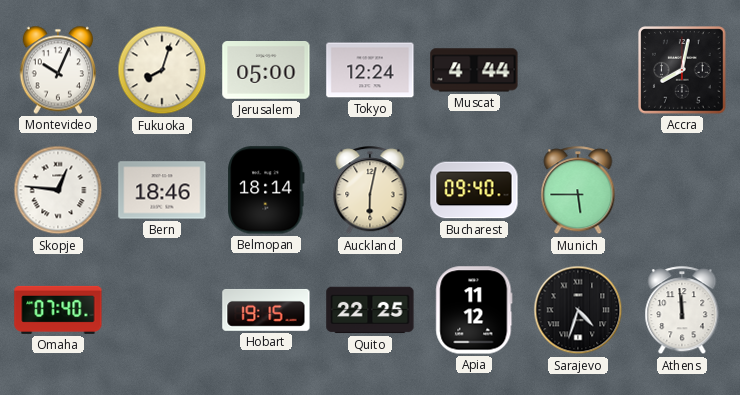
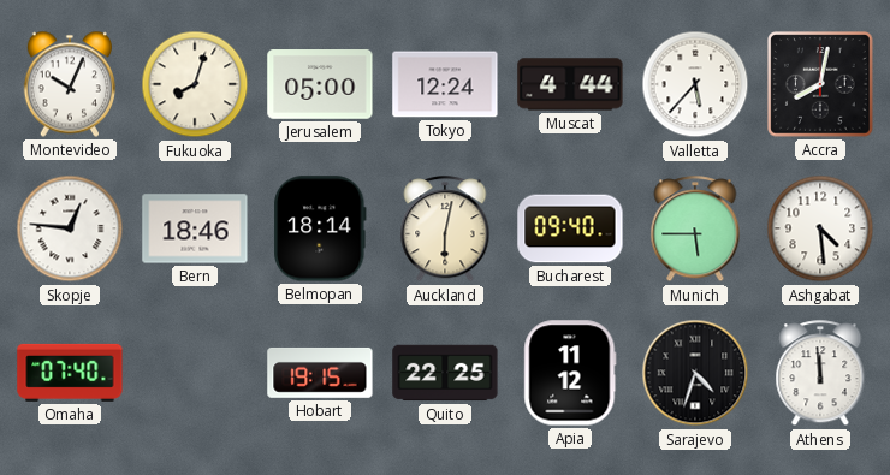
Valletta: none -> 5:37 (695, 84)
Ashgabat: none -> 4:29 (820, 228)
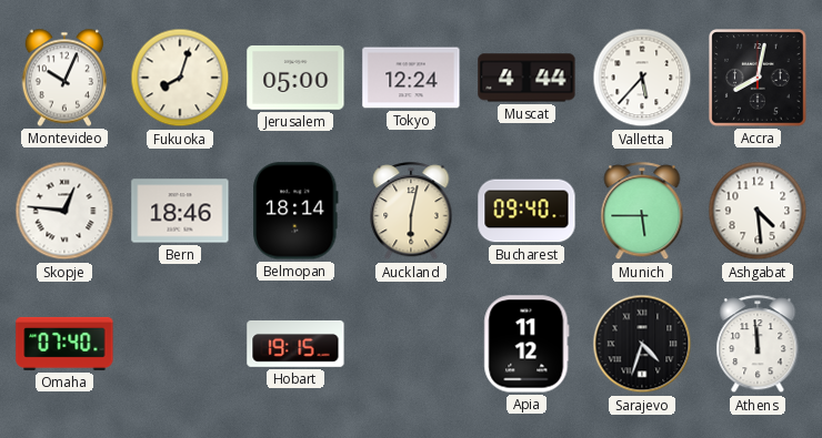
Quito: 22:25 -> none (445, 373)
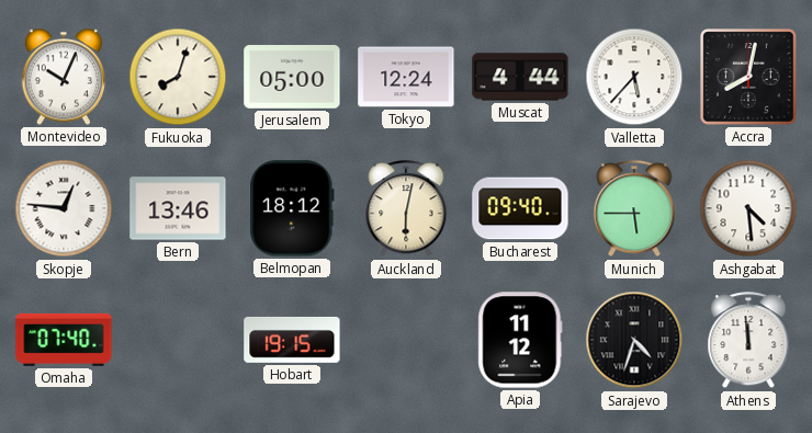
Bern: 18:46 -> 13:46 (178, 208)
Belmopan: 18:14 -> 18:12 (293, 208)
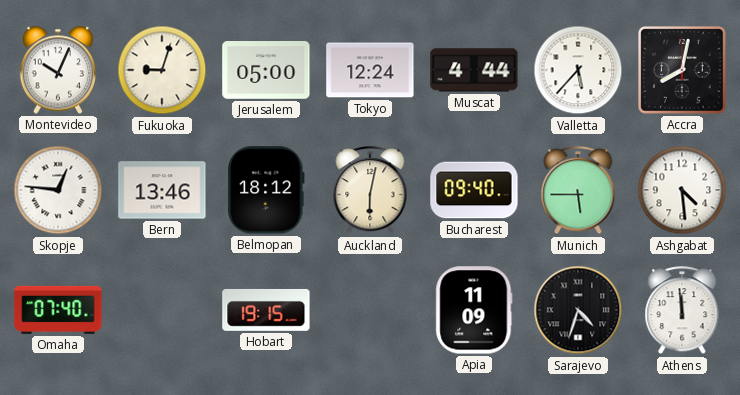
Fukuoka: 8:03 -> 9:03 (162, 70)
Apia: 11:12 -> 11:09 (474, 310)
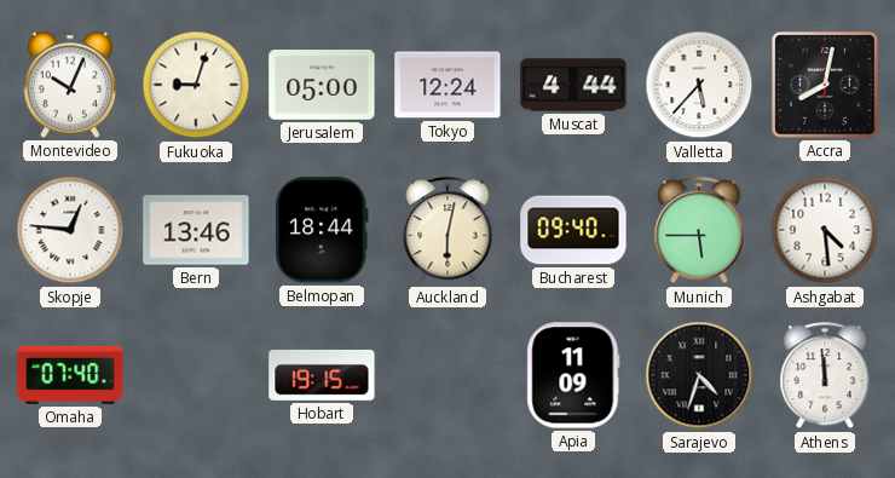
Belmopan: 18:12 -> 18:44 (323, 230)
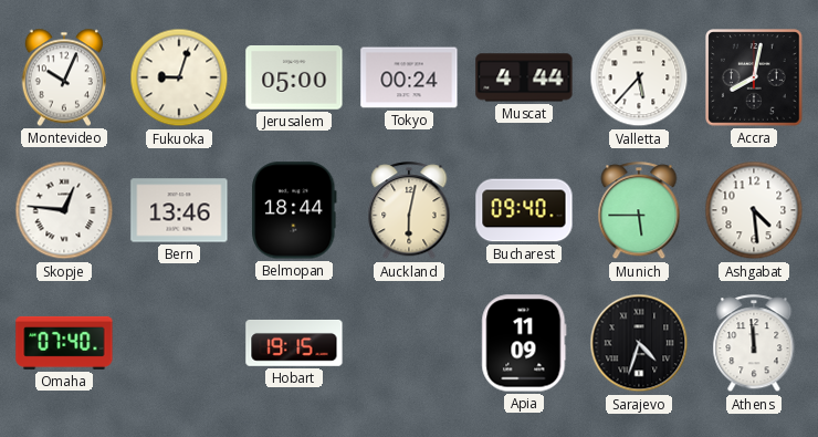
Tokyo: 12:24 -> 00:24 (409, 77)
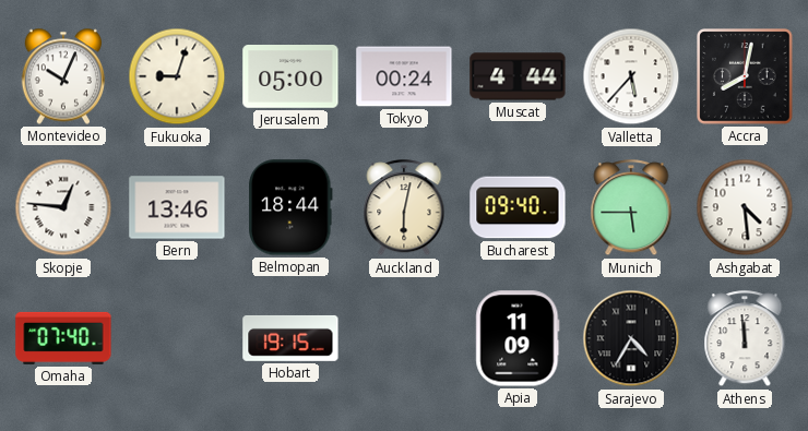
Sarajevo: 4:33 -> 4:35 (631, 338)
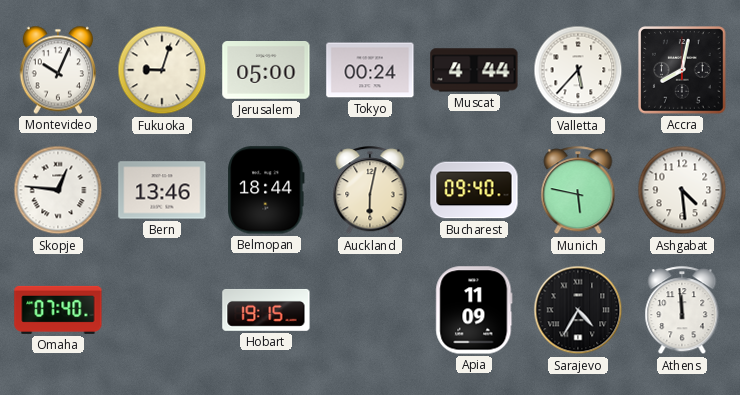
Munich: 5:45 -> 5:47 (578, 191)
